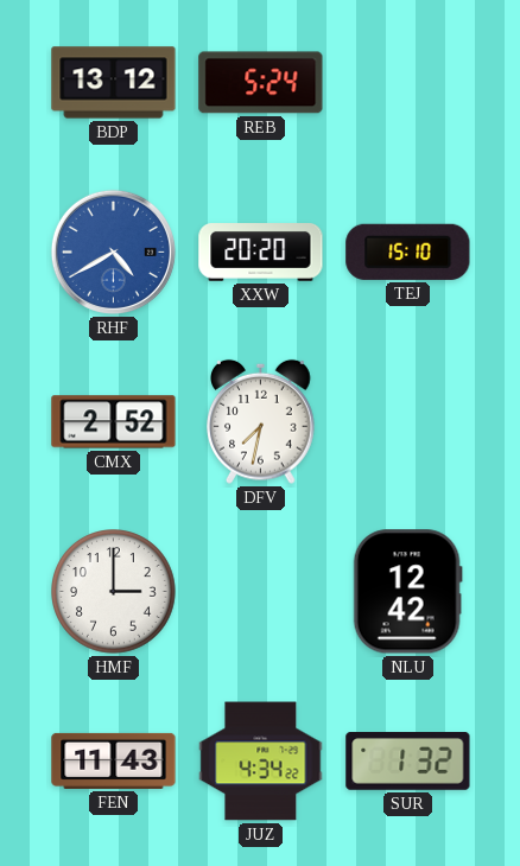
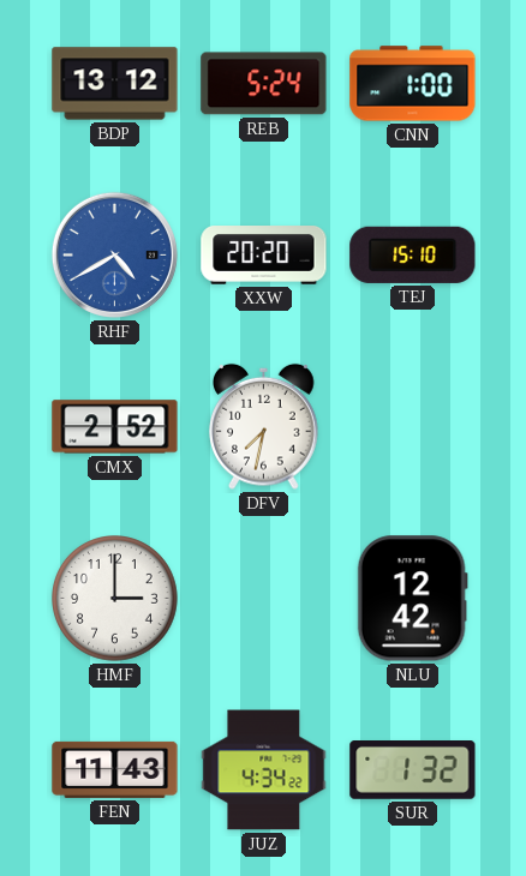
CNN: none -> 1:00 (413, 84)
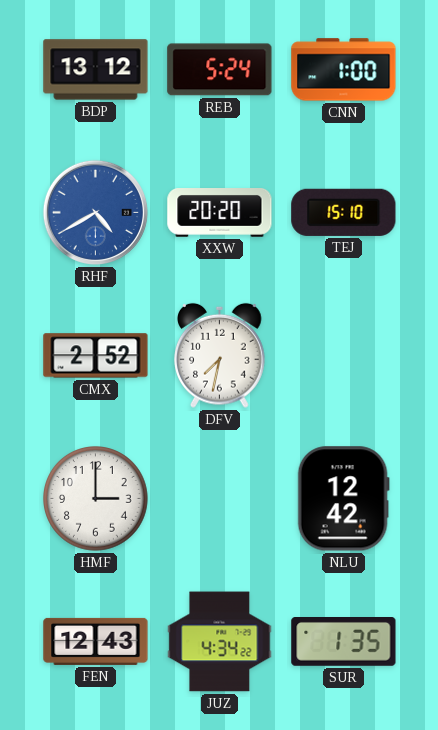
FEN: 11:43 -> 12:43 (96, 641)
SUR: 1:32 -> 1:35 (344, 642)
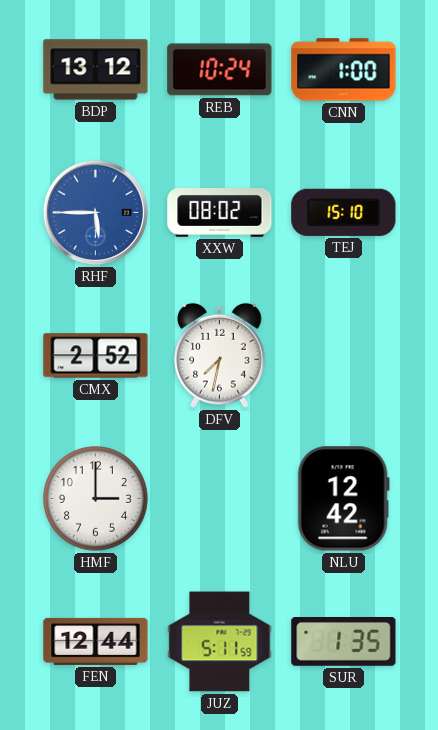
REB: 5:24 -> 10:24 (220, 70)
RHF: 4:40 -> 5:45 (95, 212)
XXW: 20:20 -> 08:02 (220, 213)
FEN: 12:43 -> 12:44 (96, 641)
JUZ: 4:34 -> 5:11 (220, 642)
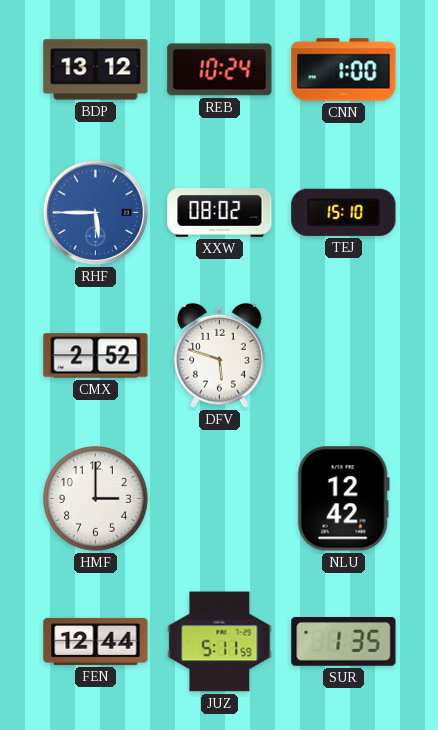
DFV: 7:32 -> 5:48 (220, 355)
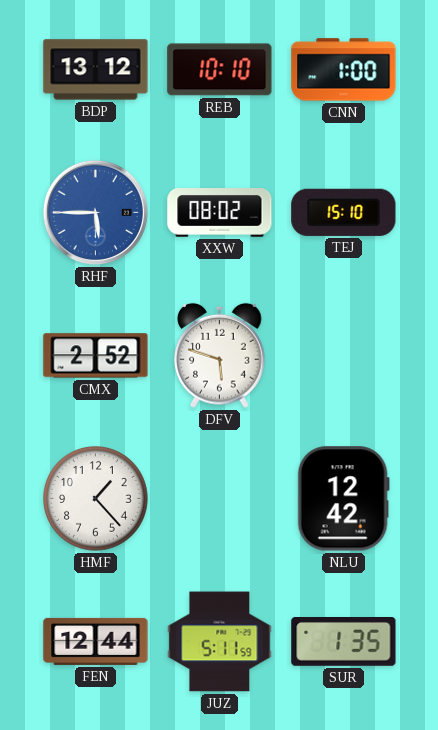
REB: 10:24 -> 10:10 (220, 70)
HMF: 3:00 -> 1:23 (96, 499)
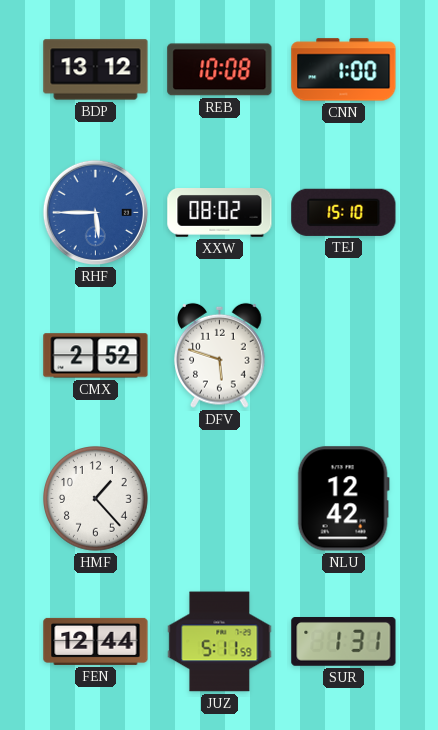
REB: 10:10 -> 10:08 (220, 70)
SUR: 1:35 -> 1:31 (344, 642)
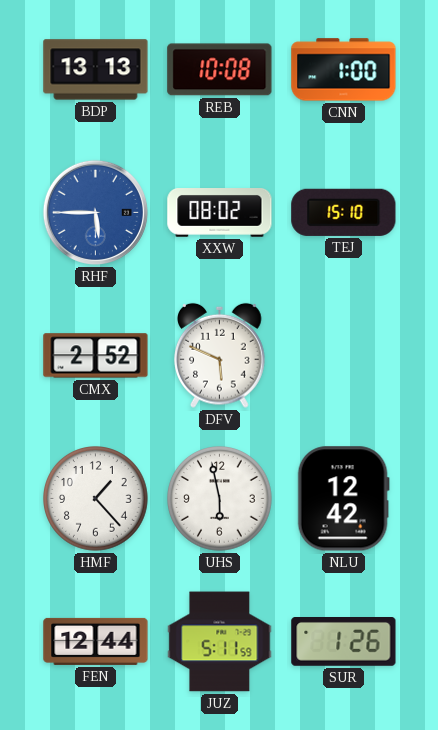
BDP: 13:12 -> 13:13 (96, 70)
DFV: 5:48 -> 5:49 (220, 355)
UHS: none -> 5:58 (220, 499)
SUR: 1:31 -> 1:26 (344, 642)
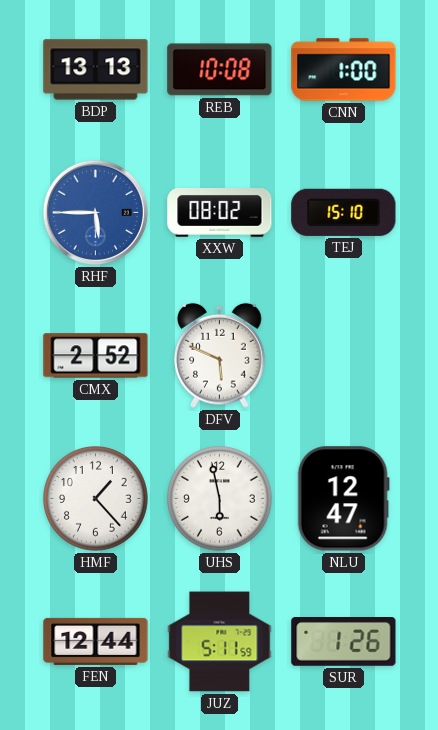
NLU: 12:42 -> 12:47 (343, 499)
